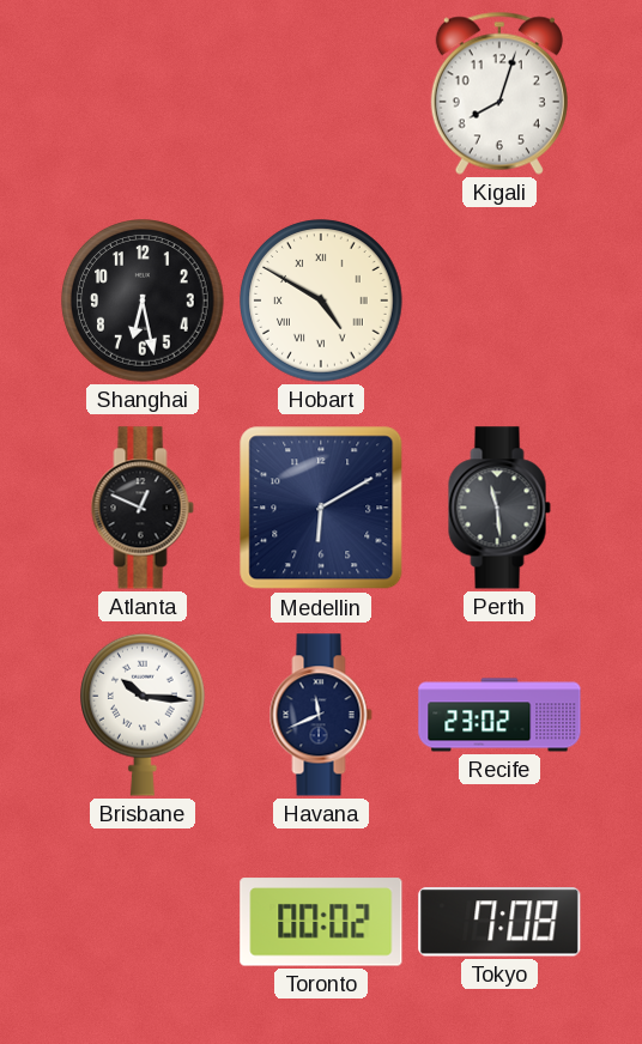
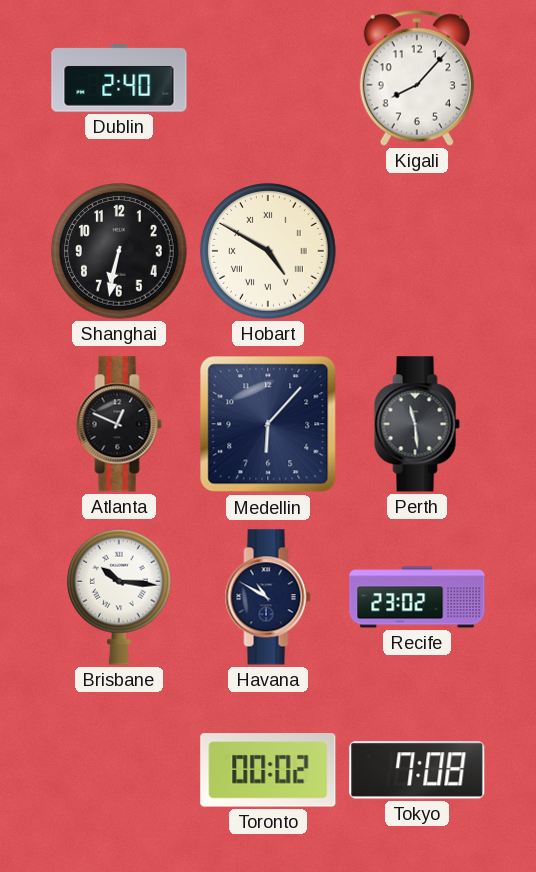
Dublin: none -> 2:40 (119, 78)
Kigali: 8:03 -> 8:07 (417, 78)
Shanghai: 6:28 -> 6:32 (119, 251)
Medellin: 6:10 -> 6:07 (268, 424)
Havana: 11:41 -> 10:50 (268, 597)
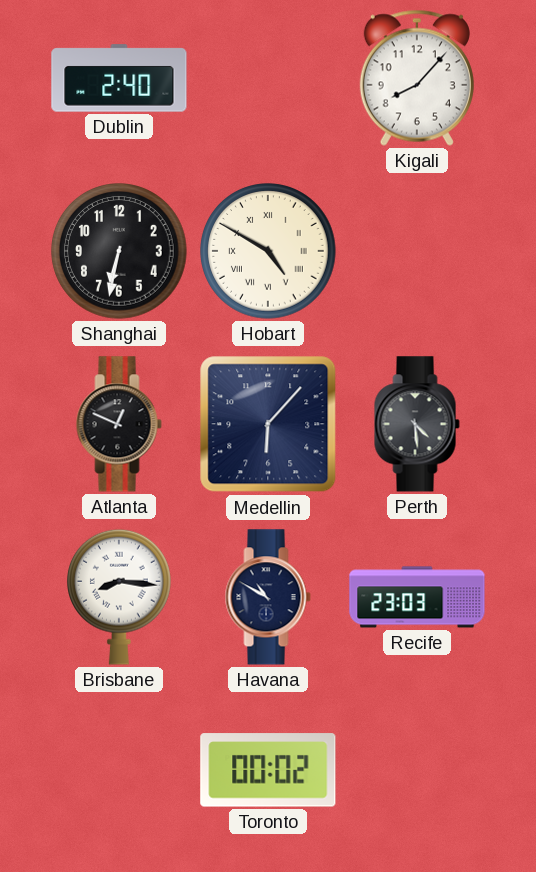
Perth: 11:29 -> 4:29 (417, 424)
Brisbane: 10:16 -> 8:16 (120, 597)
Recife: 23:02 -> 23:03 (417, 597)
Tokyo: 7:08 -> none (417, 770)
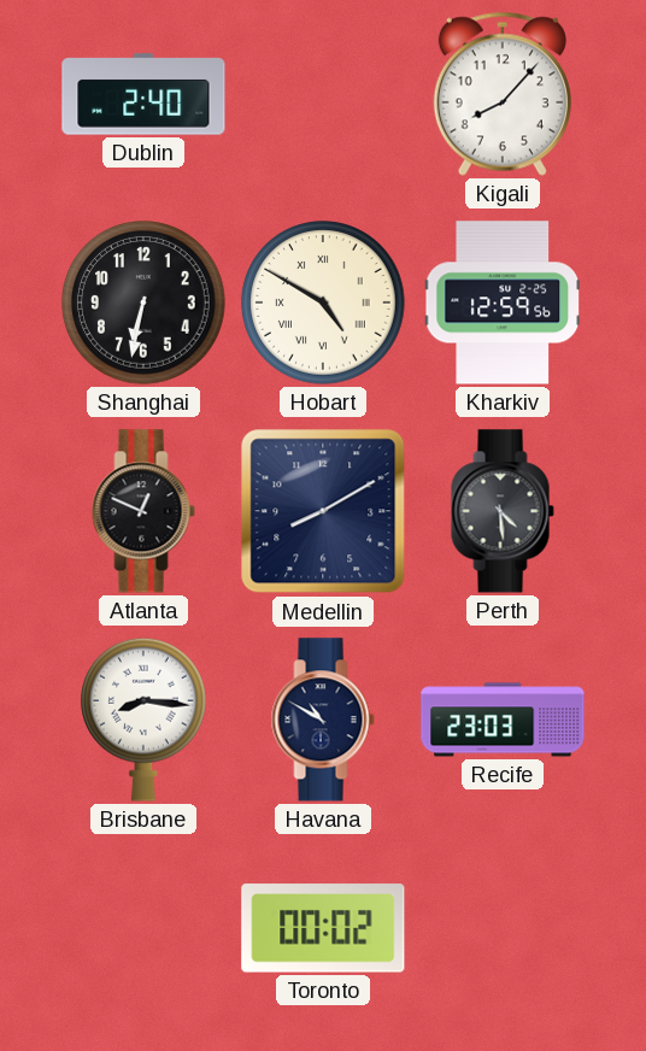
Kharkiv: none -> 12:59 (503, 303)
Medellin: 6:07 -> 8:10 (323, 511)
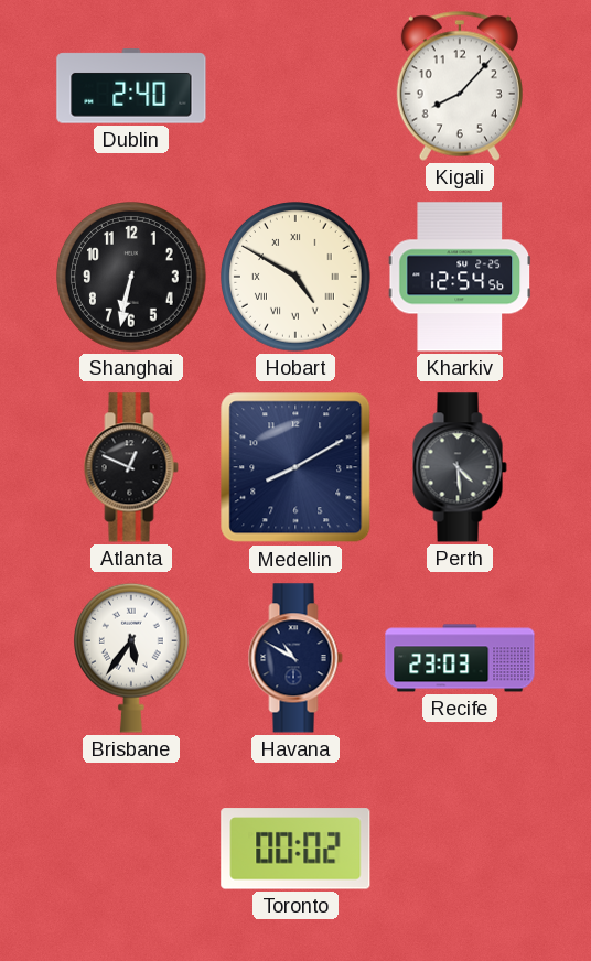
Kharkiv: 12:59 -> 12:54 (460, 277)
Brisbane: 8:16 -> 5:36 (132, 658)
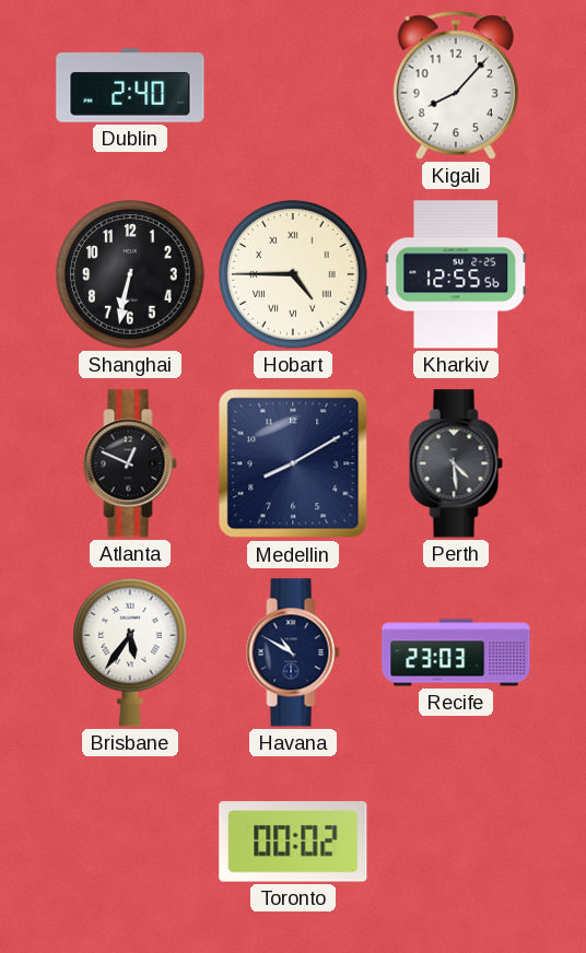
Hobart: 4:50 -> 4:45 (293, 274)
Kharkiv: 12:54 -> 12:55 (456, 274)
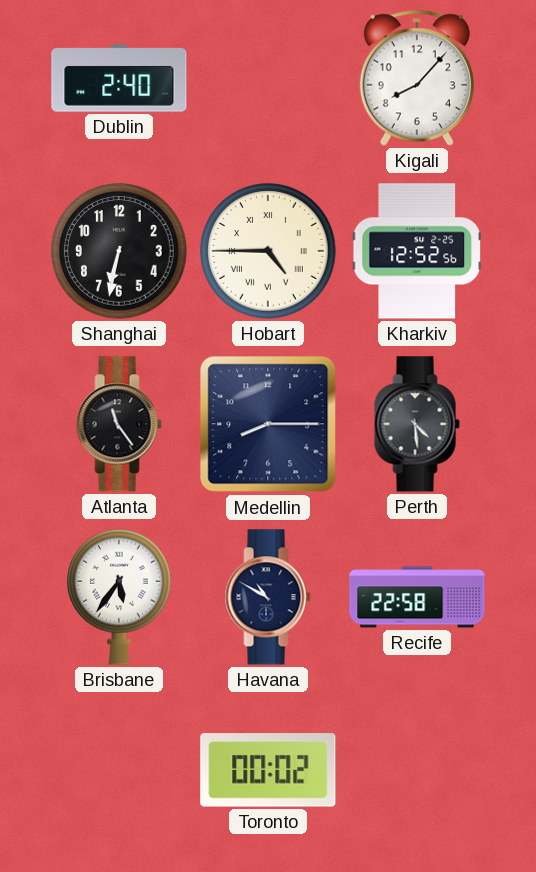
Kharkiv: 12:55 -> 12:52 (417, 251)
Atlanta: 12:49 -> 11:24 (119, 424)
Medellin: 8:10 -> 8:15 (268, 424)
Recife: 23:03 -> 22:58 (417, 597)
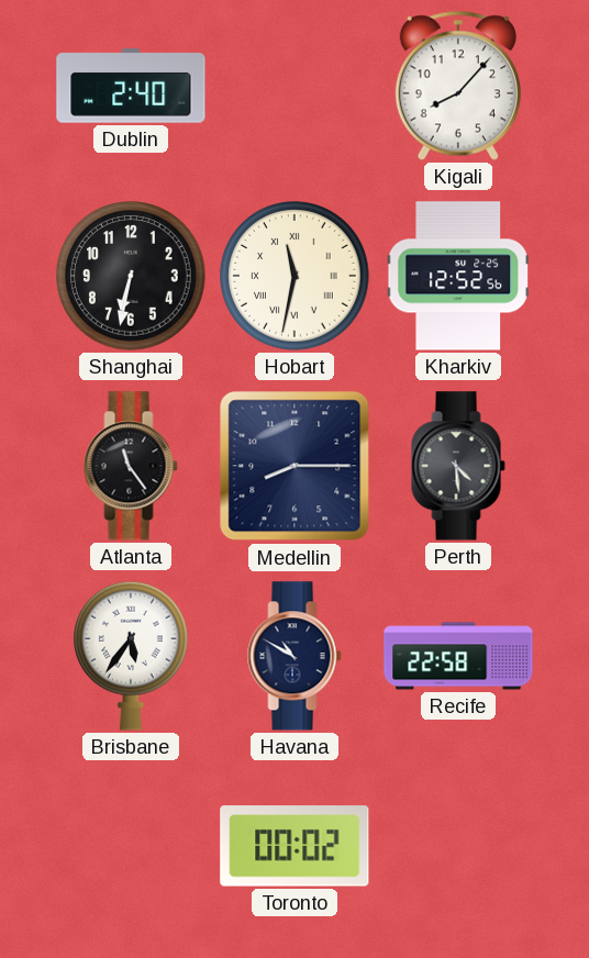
Hobart: 4:45 -> 11:32 (294, 276)
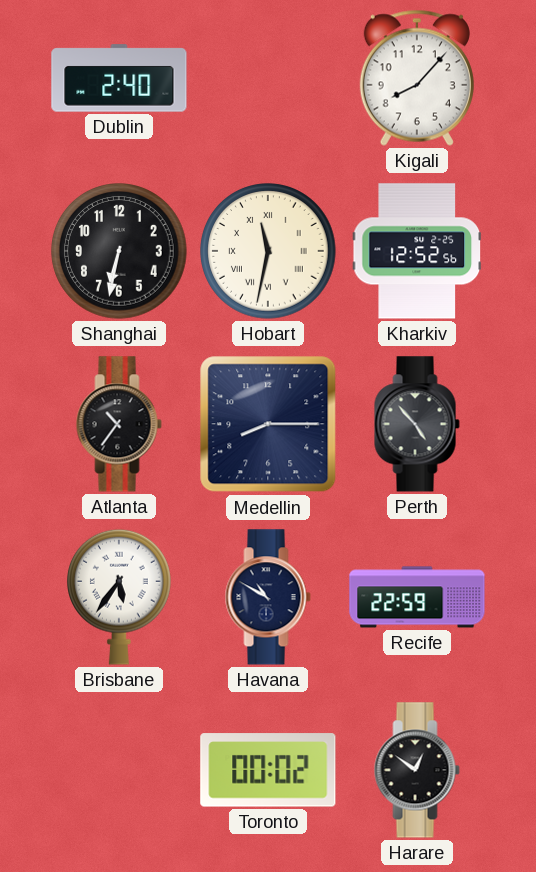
Atlanta: 11:24 -> 10:36 (119, 424)
Perth: 4:29 -> 4:53 (417, 424)
Recife: 22:58 -> 22:59 (417, 597)
Harare: none -> 12:51 (417, 770)
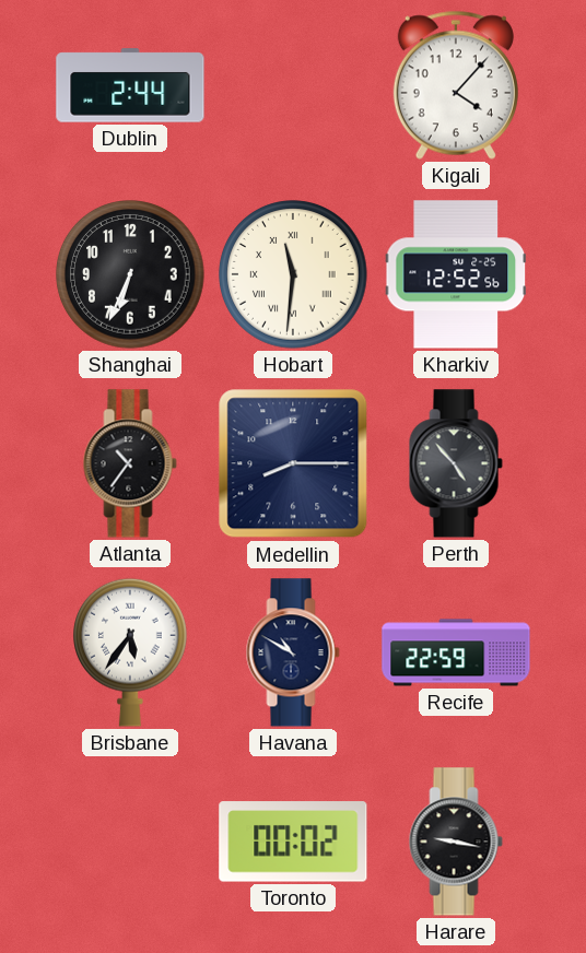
Dublin: 2:40 -> 2:44 (130, 85)
Kigali: 8:07 -> 4:07 (456, 85)
Shanghai: 6:32 -> 6:34 (130, 274)
Hobart: 11:32 -> 11:31 (293, 274)
Harare: 12:51 -> 9:17 (456, 842)
